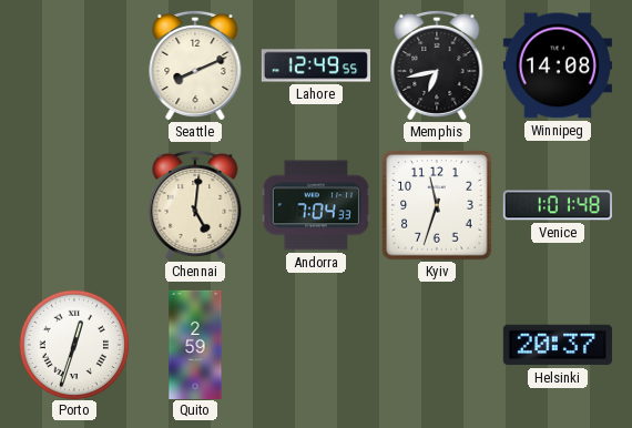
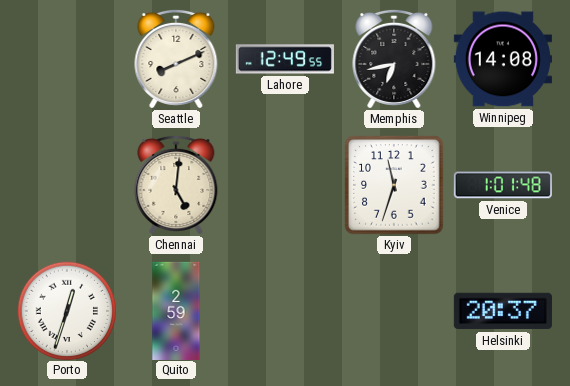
Andorra: 7:04 -> none (316, 205)
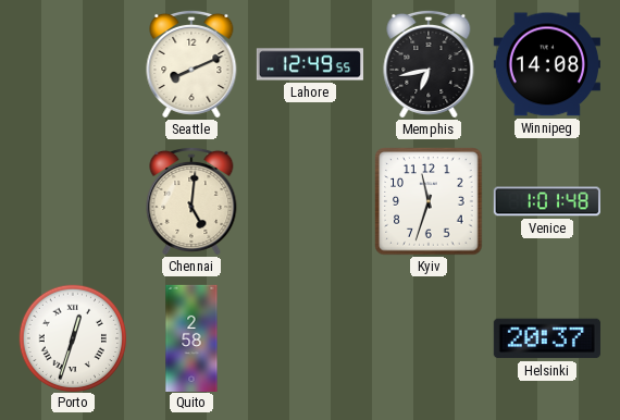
Quito: 2:59 -> 2:58 (191, 337)
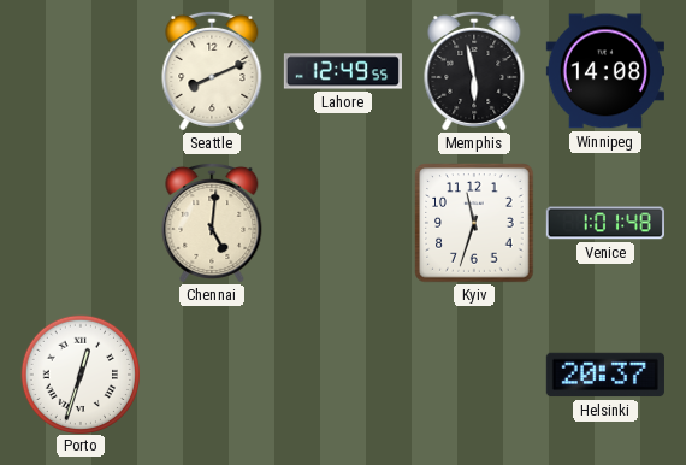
Memphis: 6:43 -> 5:58 (474, 71)
Quito: 2:58 -> none (191, 337)
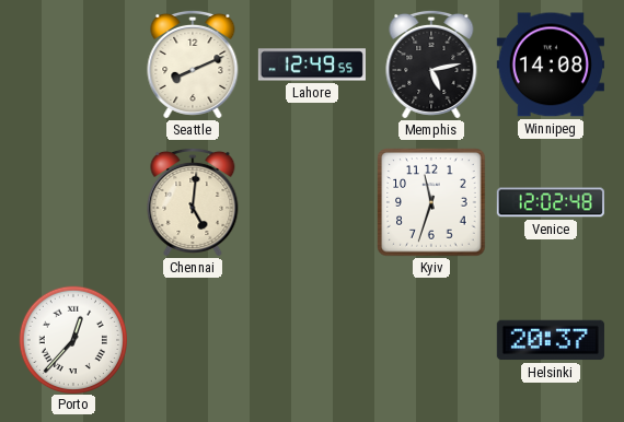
Memphis: 5:58 -> 5:13 (431, 65)
Venice: 1:01 -> 12:02 (551, 202)
Porto: 12:33 -> 12:37 (72, 339)
